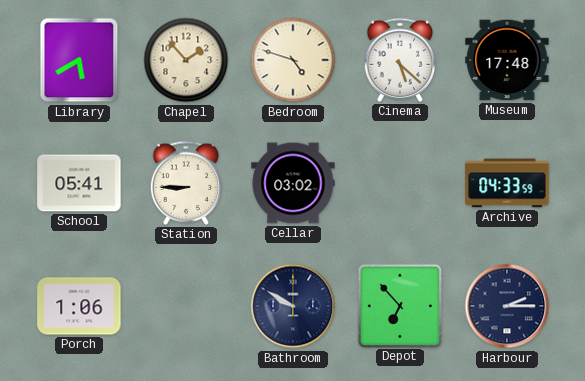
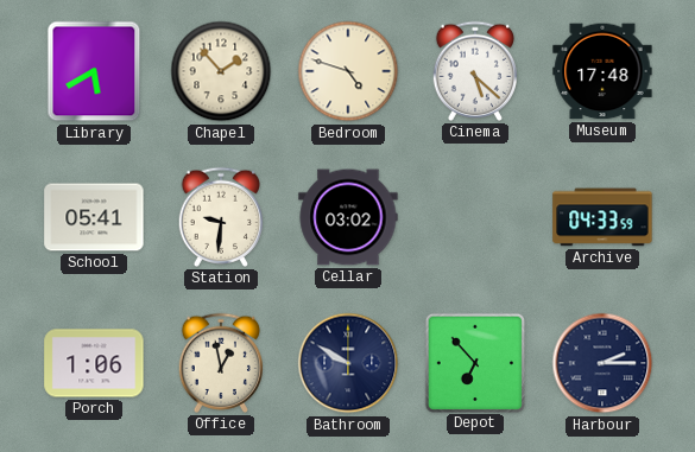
Station: 8:45 -> 9:31 (220, 217)
Office: none -> 12:58 (220, 363)
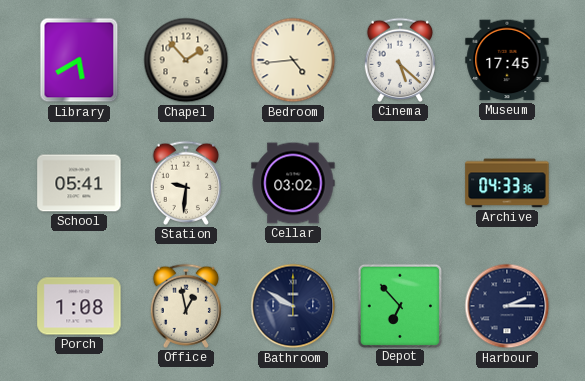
Bedroom: 4:48 -> 4:44 (293, 60)
Museum: 17:48 -> 17:45 (507, 60)
Archive: 04:33:59 -> 04:33:36 (507, 183)
Porch: 1:06 -> 1:08 (79, 306)
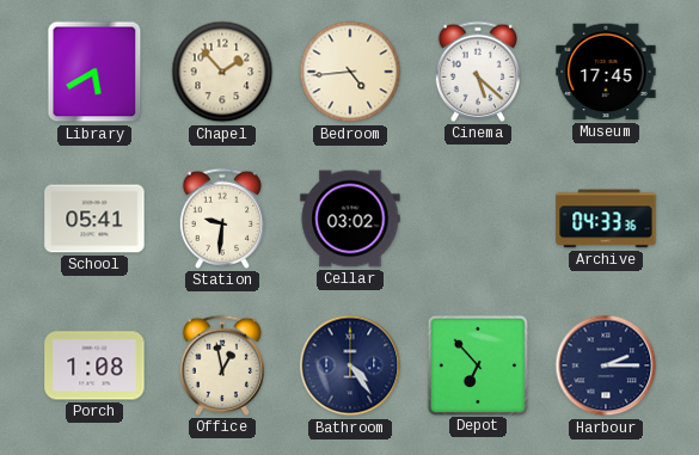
Bathroom: 9:50 -> 4:24 (350, 365)
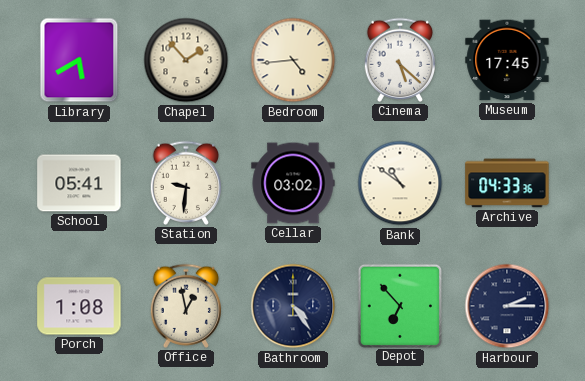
Bank: none -> 10:51 (400, 183)
